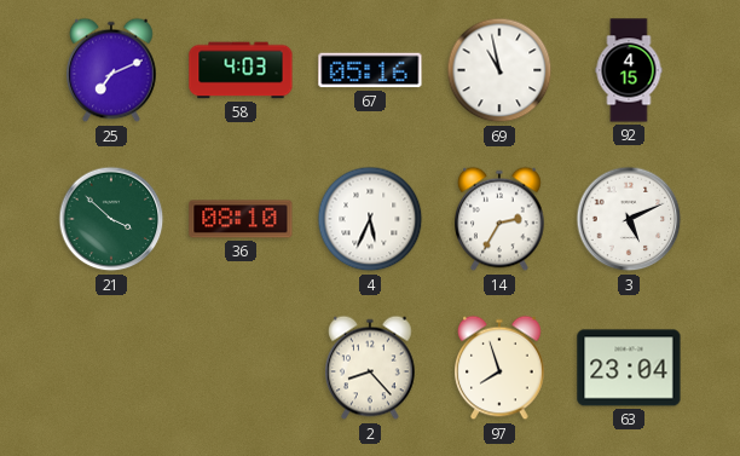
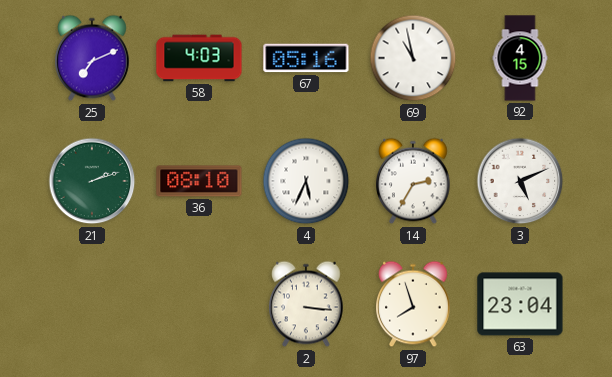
21: 3:52 -> 2:12 (92, 181)
2: 8:23 -> 3:16 (307, 304)
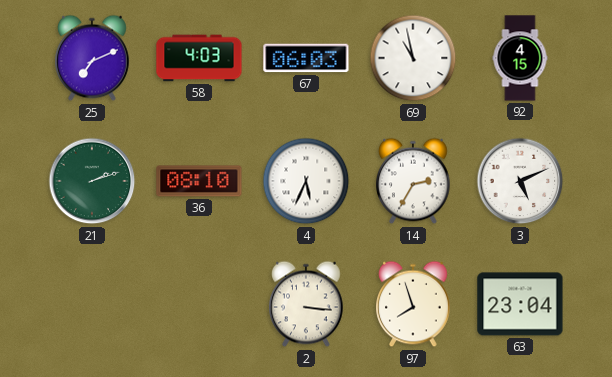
67: 05:16 -> 06:03 (306, 58)
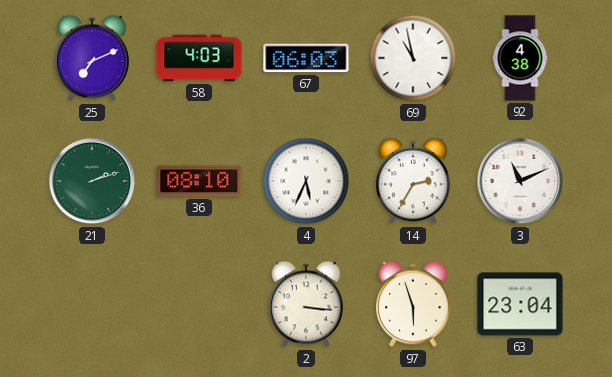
92: 4:15 -> 4:38 (520, 58)
3: 5:11 -> 11:11 (520, 181)
97: 7:57 -> 5:57 (414, 304)
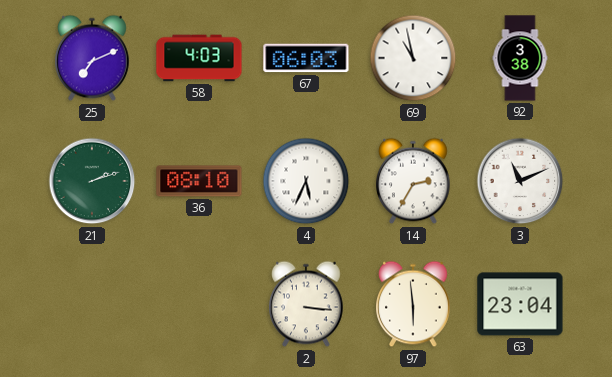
92: 4:38 -> 3:38 (520, 58)
97: 5:57 -> 5:59 (414, 304)
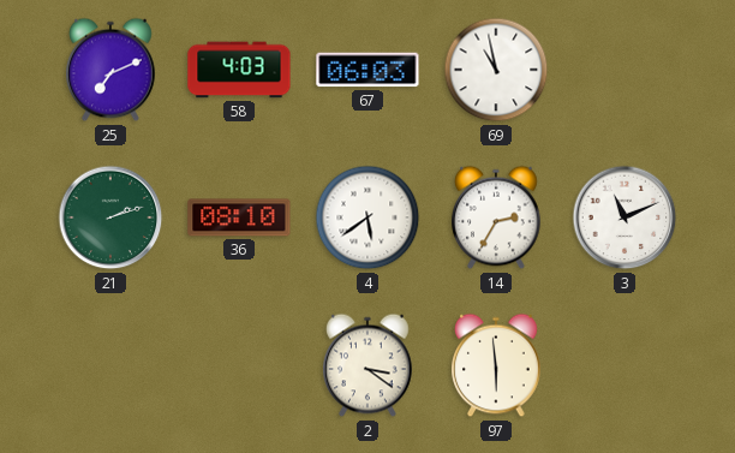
92: 3:38 -> none (520, 58)
4: 5:34 -> 5:39 (367, 217)
2: 3:16 -> 3:21 (369, 365)
63: 23:04 -> none (520, 304)
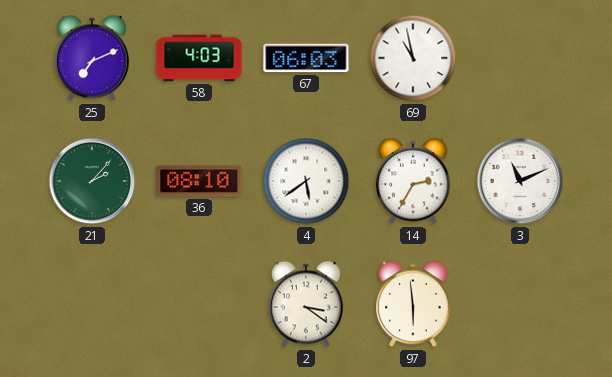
21: 2:12 -> 2:07 (92, 181)
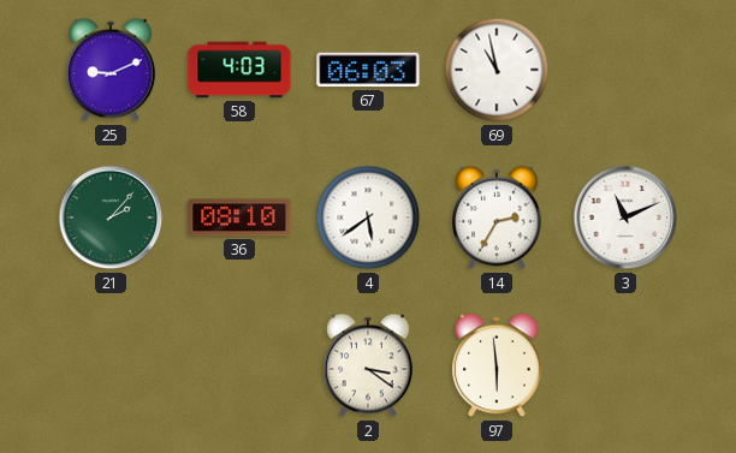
25: 7:11 -> 9:11 (112, 70)
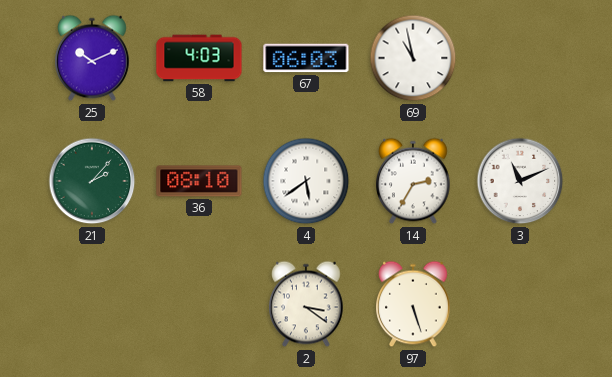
25: 9:11 -> 10:11 (93, 58)
97: 5:59 -> 5:27 (414, 304)
